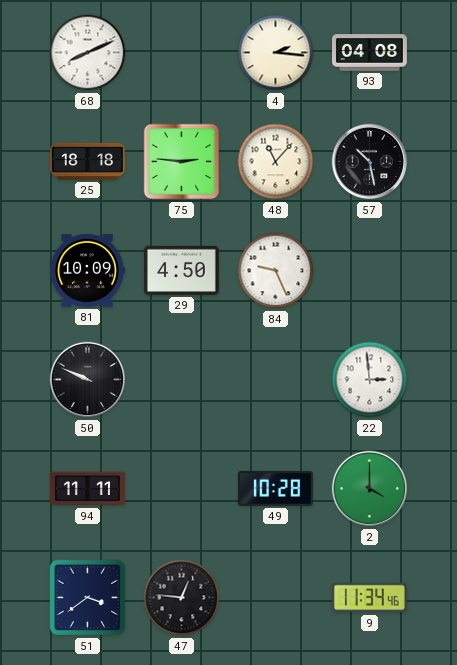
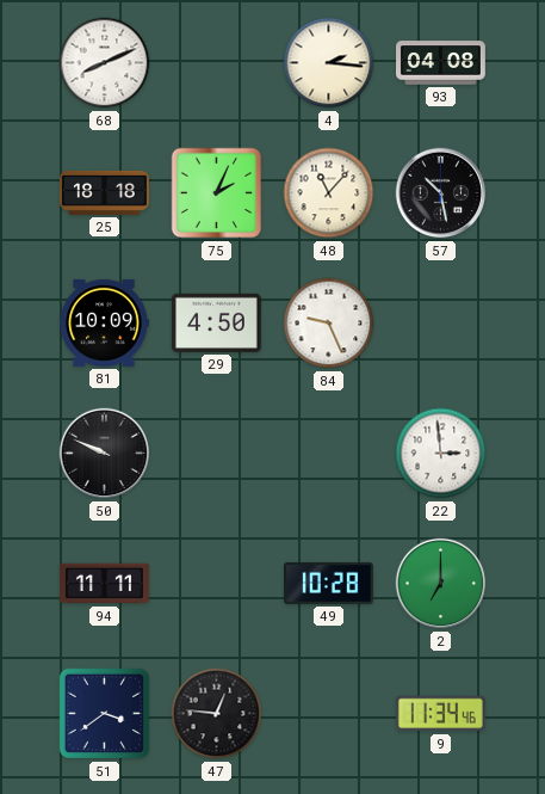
75: 2:46 -> 2:04 (217, 193)
2: 4:00 -> 7:00 (441, 584)
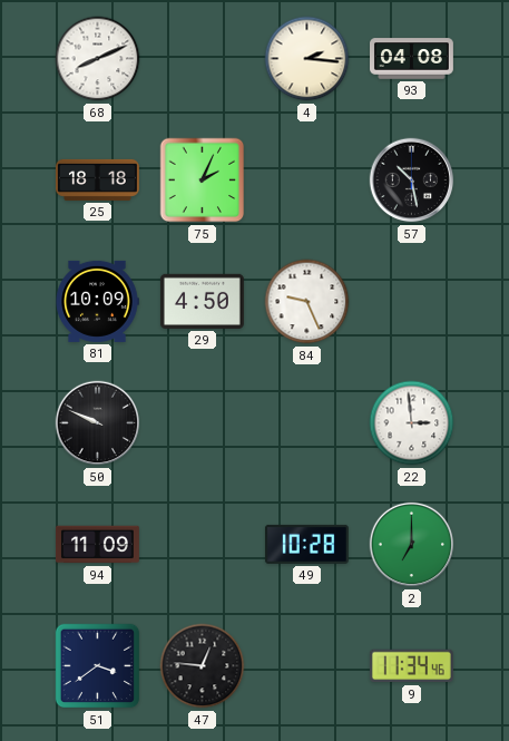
48: 11:07 -> none (329, 193)
94: 11:11 -> 11:09 (97, 545)
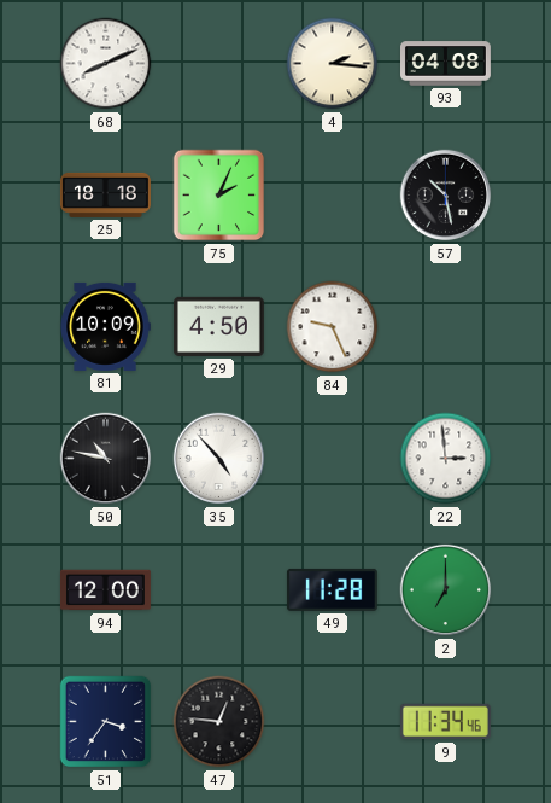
50: 9:49 -> 10:47 (106, 459)
35: none -> 4:53 (219, 459)
94: 11:09 -> 12:00 (105, 590)
49: 10:28 -> 11:28 (332, 589)
51: 3:39 -> 3:36 (106, 722)
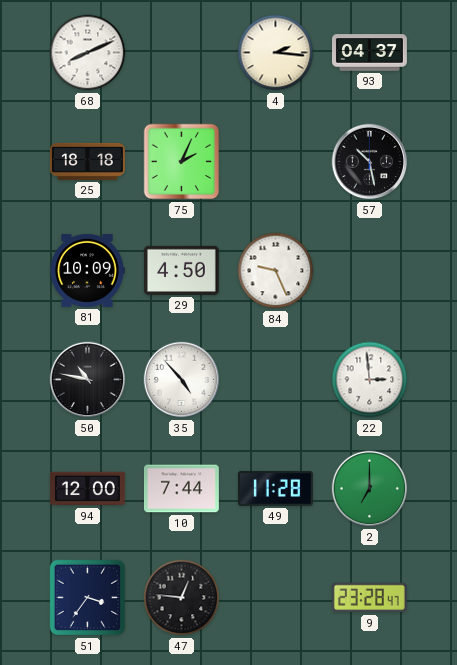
93: 04:08 -> 04:37 (370, 53)
10: none -> 7:44 (181, 489)
9: 11:34 -> 23:28 (369, 598)
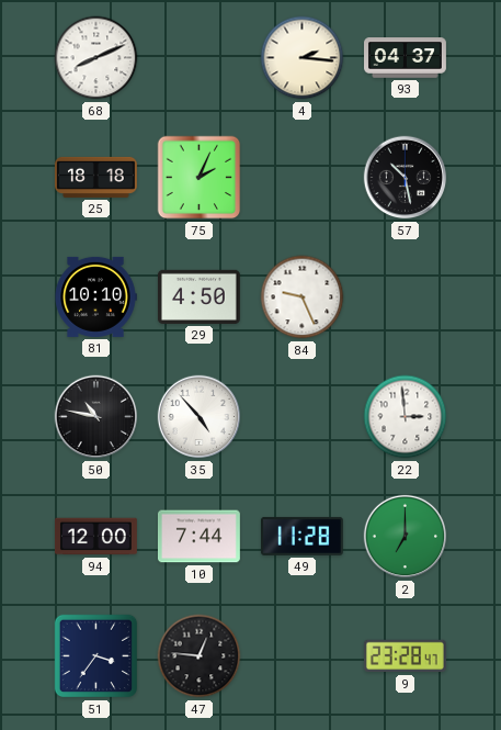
81: 10:09 -> 10:10 (95, 296)
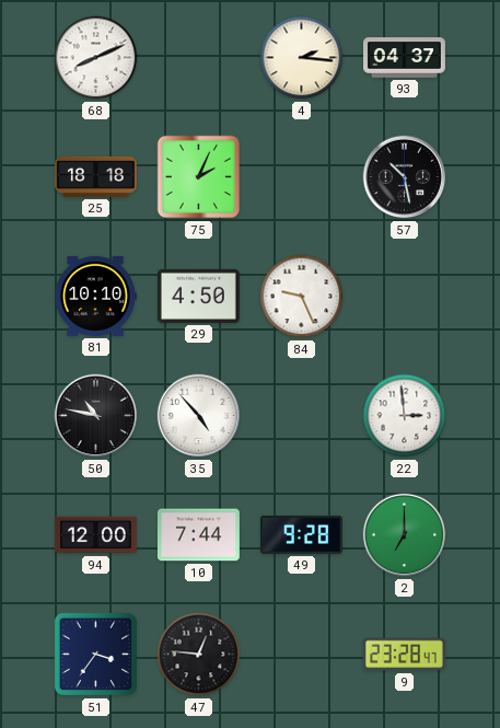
49: 11:28 -> 9:28 (301, 534)
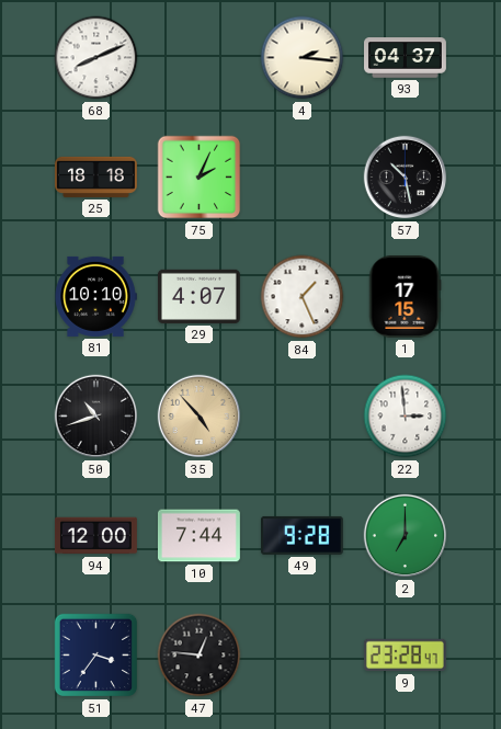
29: 4:50 -> 4:07 (198, 296)
84: 9:26 -> 1:26 (303, 297)
1: none -> 17:15 (406, 296)
50: 10:47 -> 10:42 (96, 417)
35 dial: white -> champagne (200, 417)
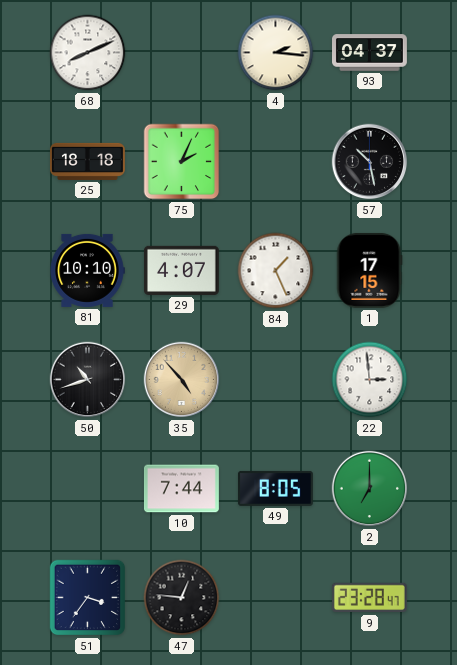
94: 12:00 -> none (95, 536)
49: 9:28 -> 8:05 (275, 488)
